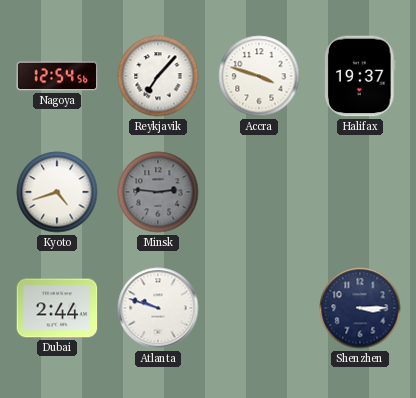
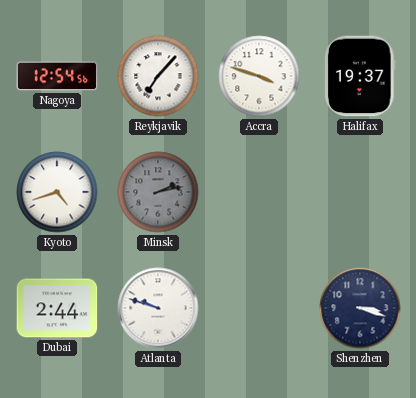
Minsk: 2:46 -> 2:13 (158, 192)
Shenzhen: 3:15 -> 3:18 (360, 308)
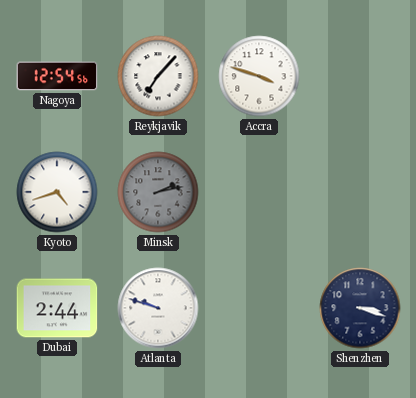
Halifax: 19:37 -> none (360, 76)
